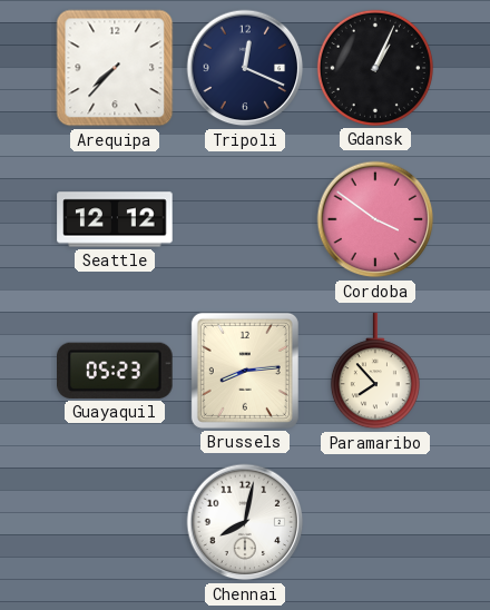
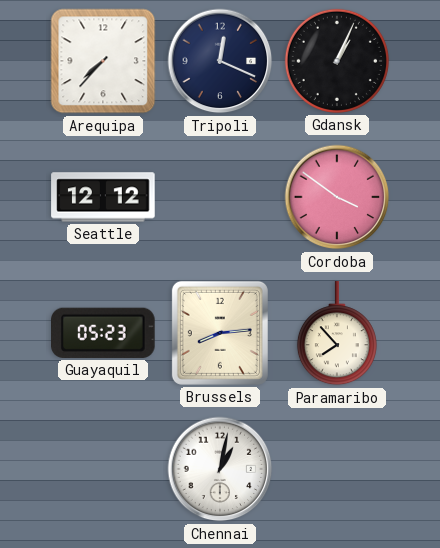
Chennai: 8:02 -> 1:02 (220, 469)
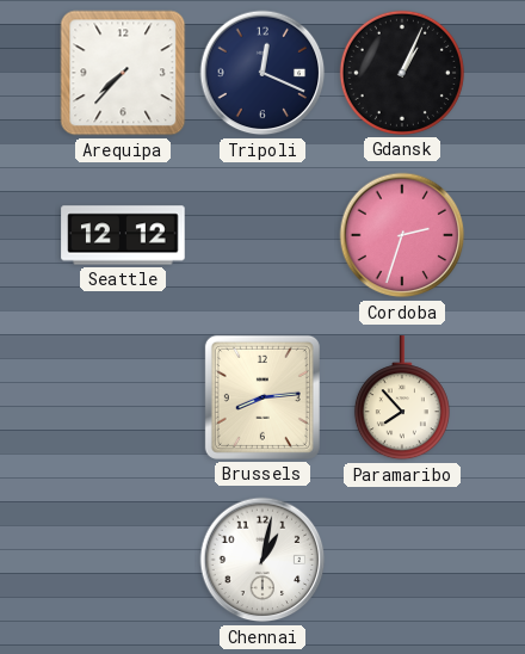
Cordoba: 3:51 -> 2:33 (402, 235)
Guayaquil: 05:23 -> none (104, 333)
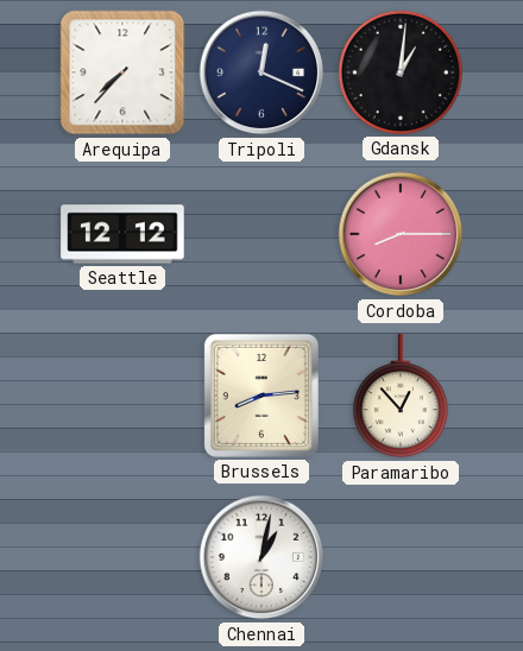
Gdansk: 1:04 -> 1:01 (401, 72)
Cordoba: 2:33 -> 8:15 (401, 234)
Paramaribo: 7:53 -> 12:53 (401, 397)
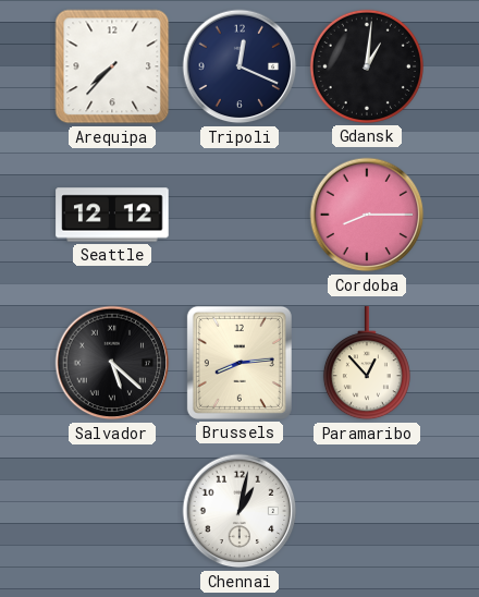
Salvador: none -> 5:22 (112, 363)
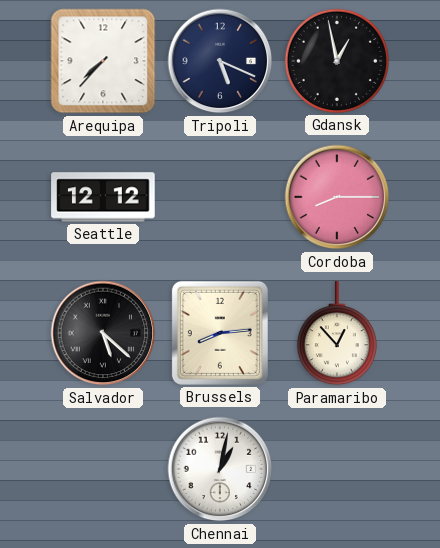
Tripoli: 12:19 -> 5:19 (220, 61)
Gdansk: 1:01 -> 12:58 (337, 61)
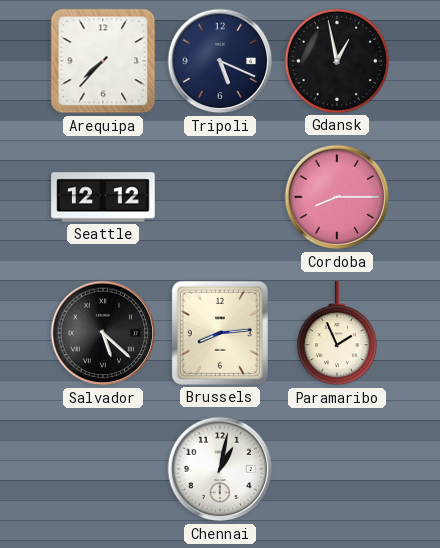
Paramaribo: 12:53 -> 1:56 (337, 334)
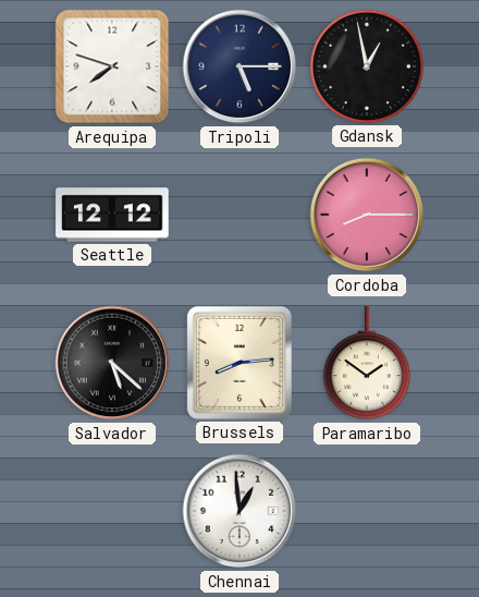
Arequipa: 7:37 -> 7:48 (112, 66)
Tripoli: 5:19 -> 5:15 (239, 66)
Paramaribo: 1:56 -> 1:51 (367, 364)
Chennai: 1:02 -> 12:59 (239, 511)
